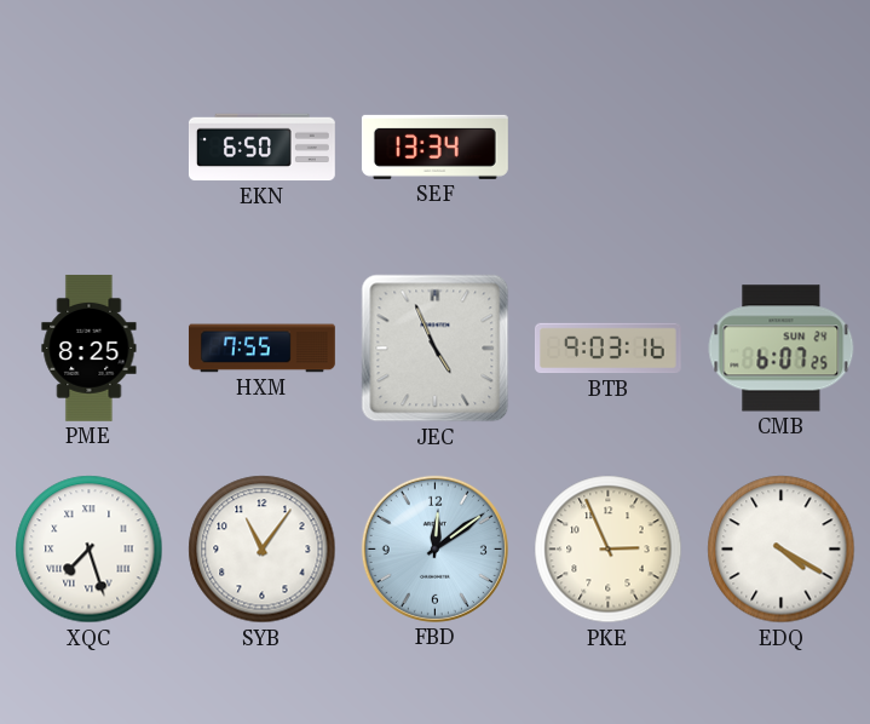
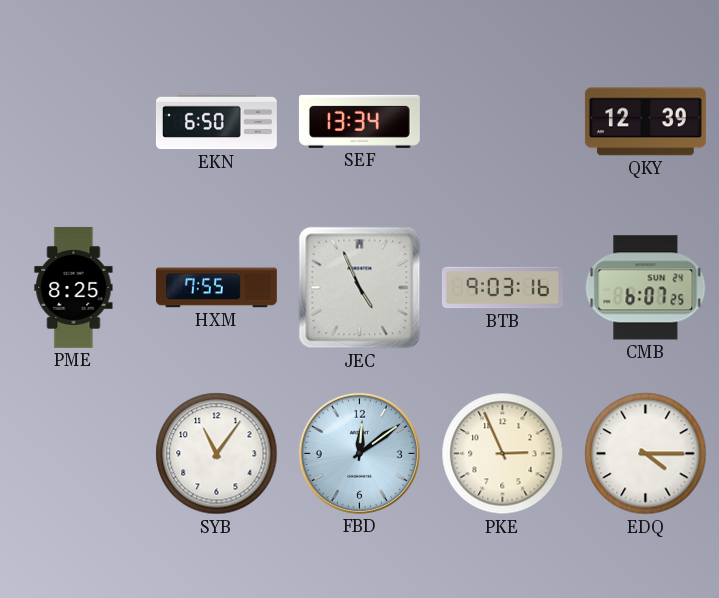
QKY: none -> 12:39 (645, 122)
XQC: 7:27 -> none (90, 550)
EDQ: 4:20 -> 4:15 (646, 454)
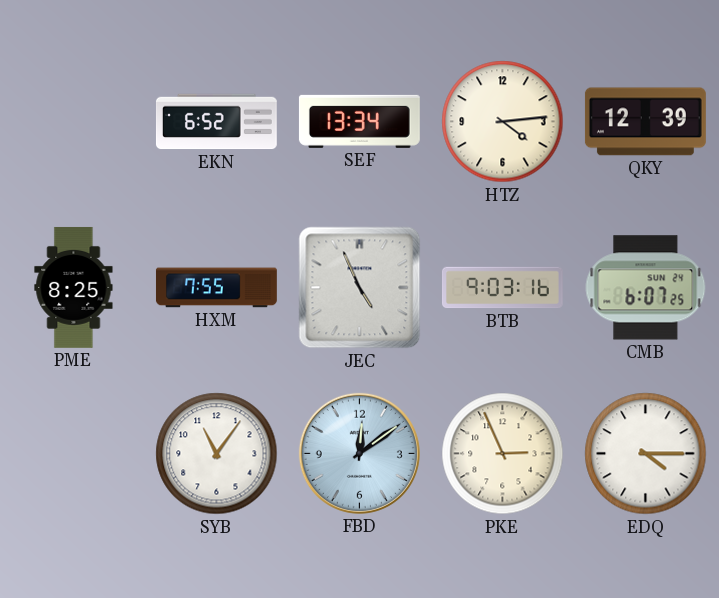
EKN: 6:50 -> 6:52 (216, 122)
HTZ: none -> 4:14 (503, 122)
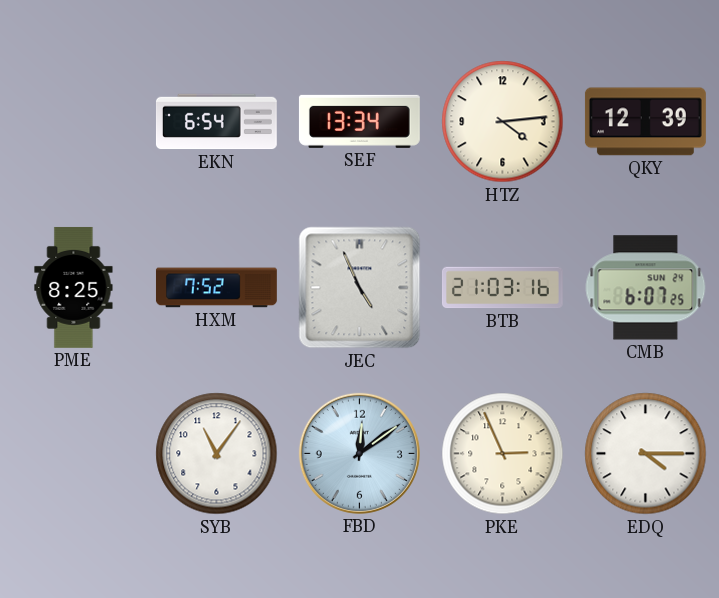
EKN: 6:52 -> 6:54 (216, 122)
HXM: 7:55 -> 7:52 (216, 288)
BTB: 9:03 -> 21:03 (502, 288)
